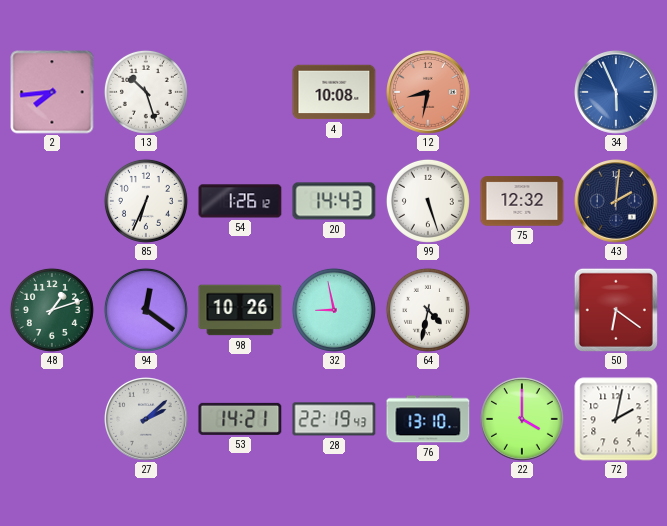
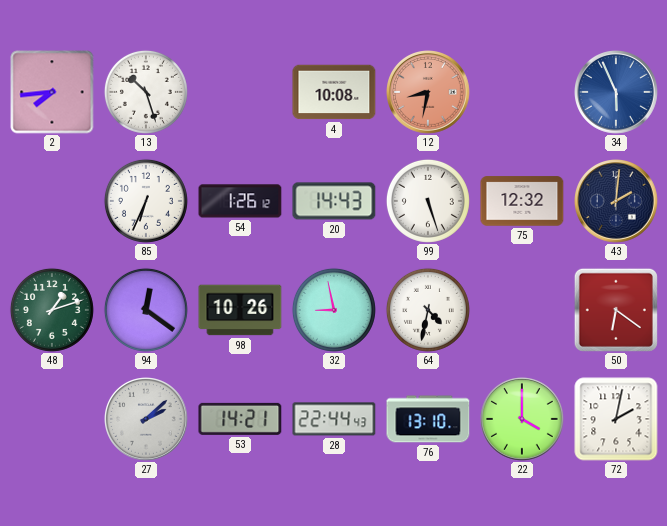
28: 22:19 -> 22:44 (334, 419)
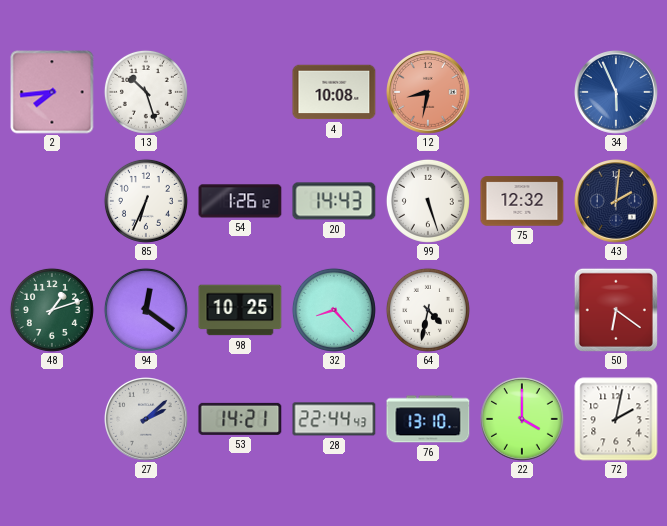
98: 10:26 -> 10:25 (240, 310)
32: 8:58 -> 8:23 (334, 310)
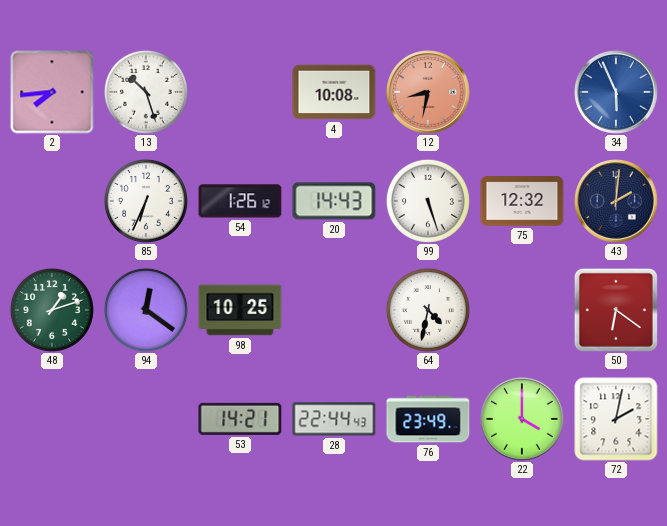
32: 8:23 -> none (334, 310)
27: 2:08 -> none (147, 420)
76: 13:10 -> 23:49 (428, 419)
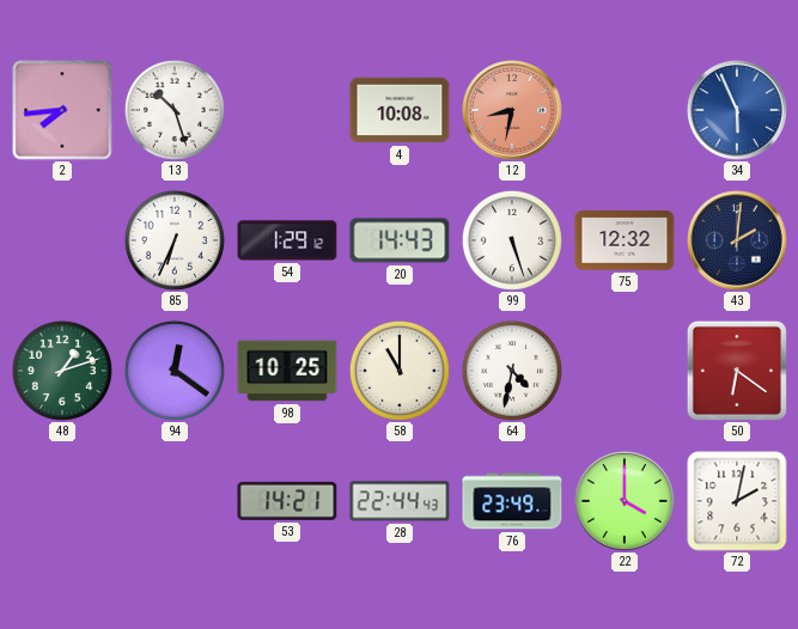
54: 1:26 -> 1:29 (287, 240)
58: none -> 11:00 (400, 371)
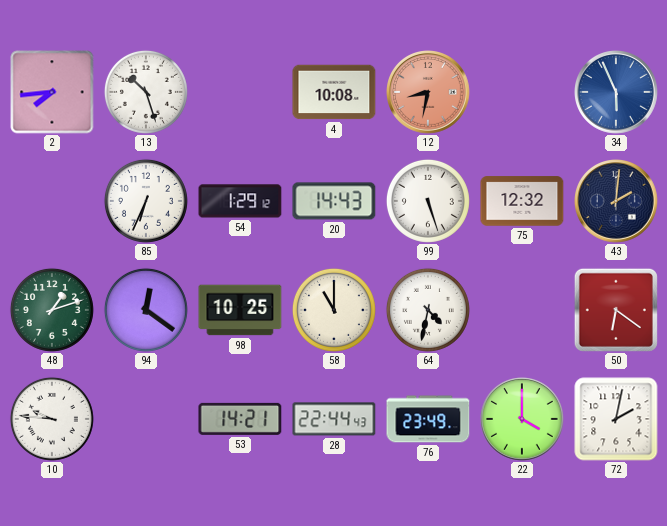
10: none -> 9:46 (52, 419)
